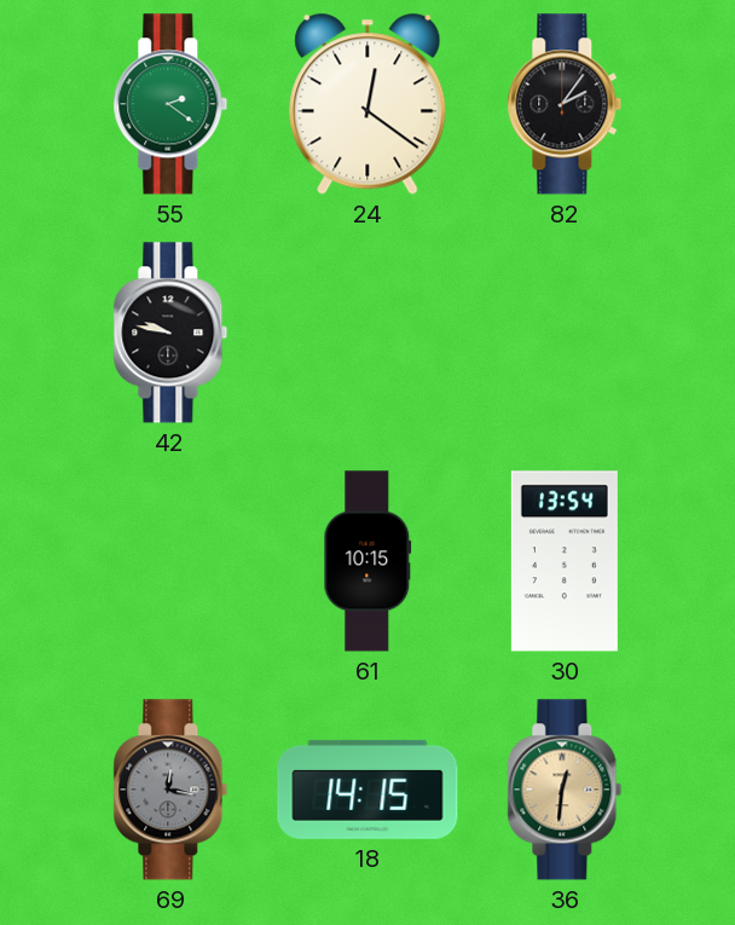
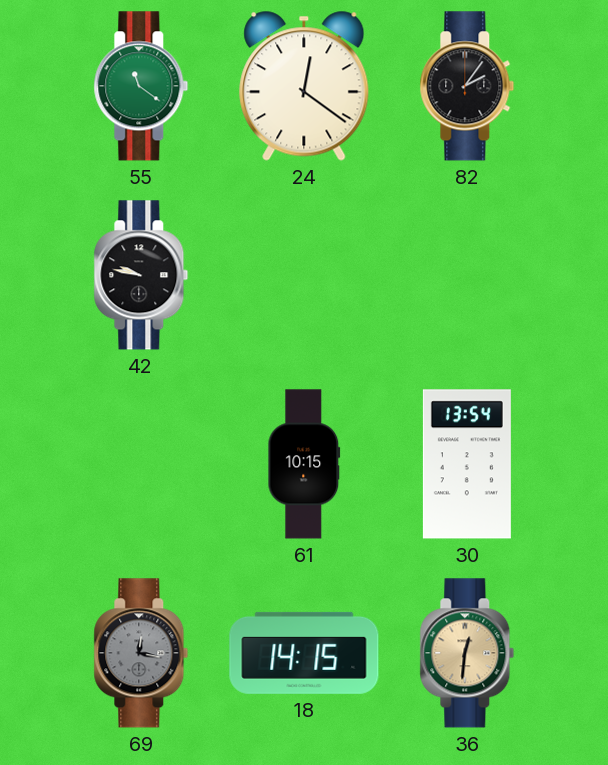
55: 2:21 -> 11:21 (141, 86)
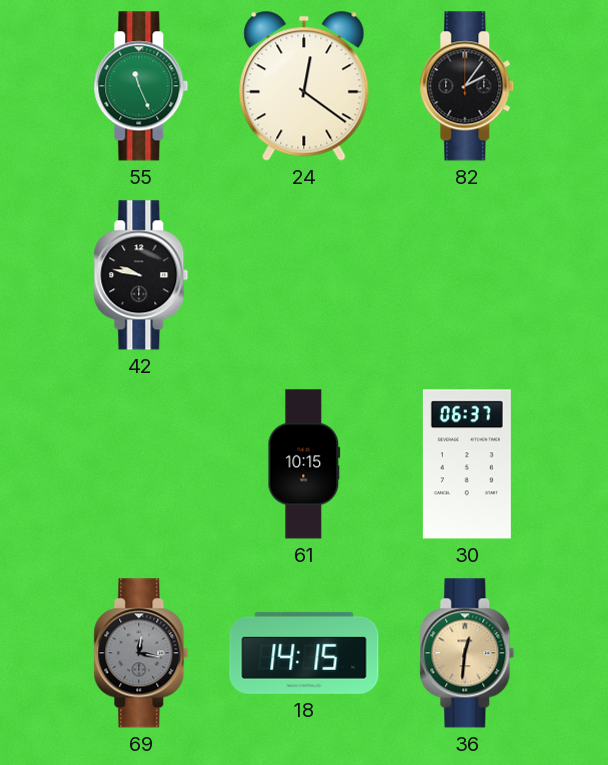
55: 11:21 -> 11:26 (141, 86)
30: 13:54 -> 06:37 (467, 464)
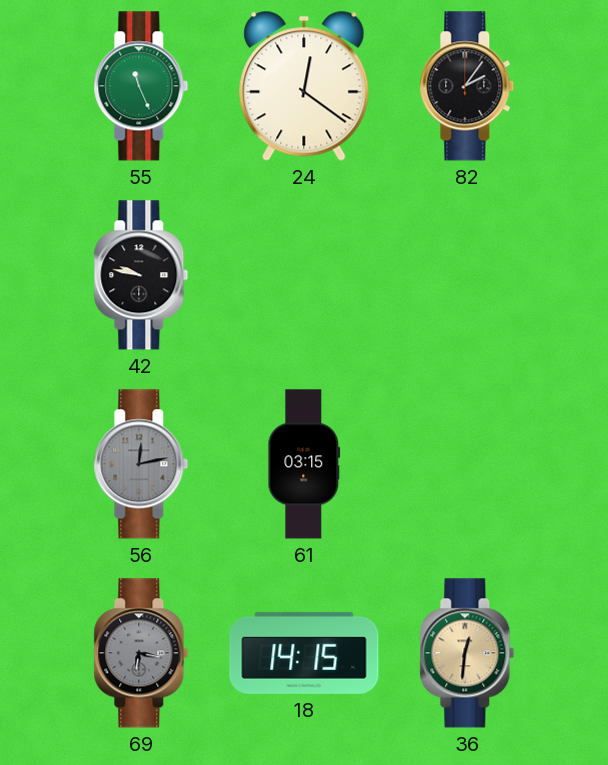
56: none -> 12:13 (141, 464)
61: 10:15 -> 03:15 (304, 464)
30: 06:37 -> none (467, 464)
69: 12:17 -> 6:17 (141, 653)
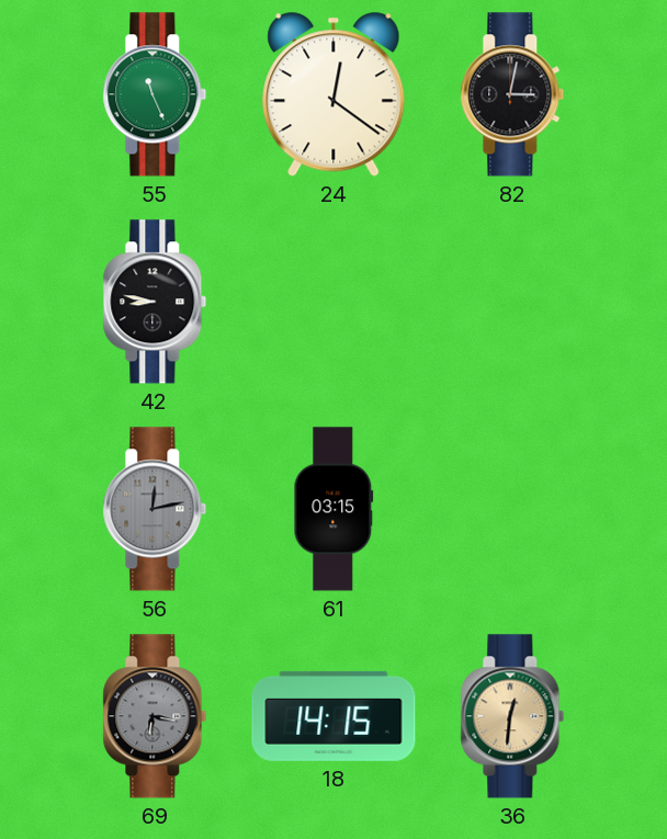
82: 2:06 -> 3:02 (512, 94)
42: 9:47 -> 8:47 (155, 302)
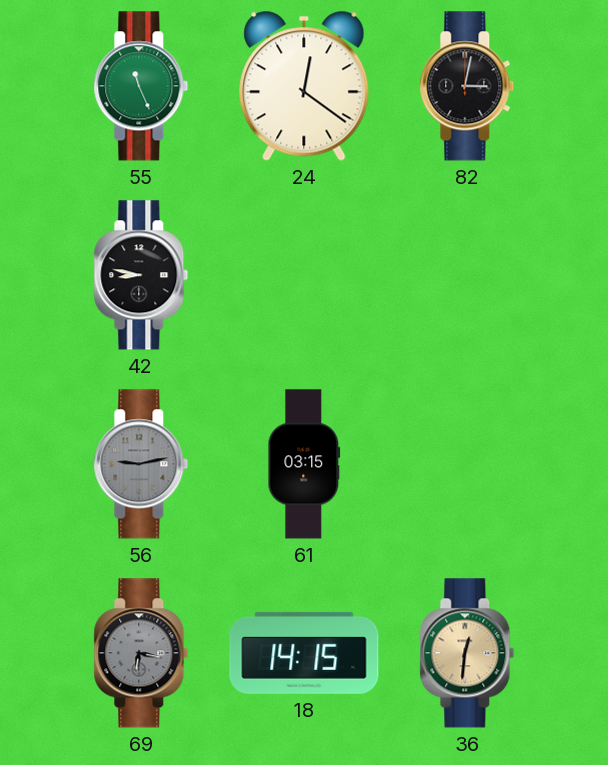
56: 12:13 -> 9:13 (141, 464)
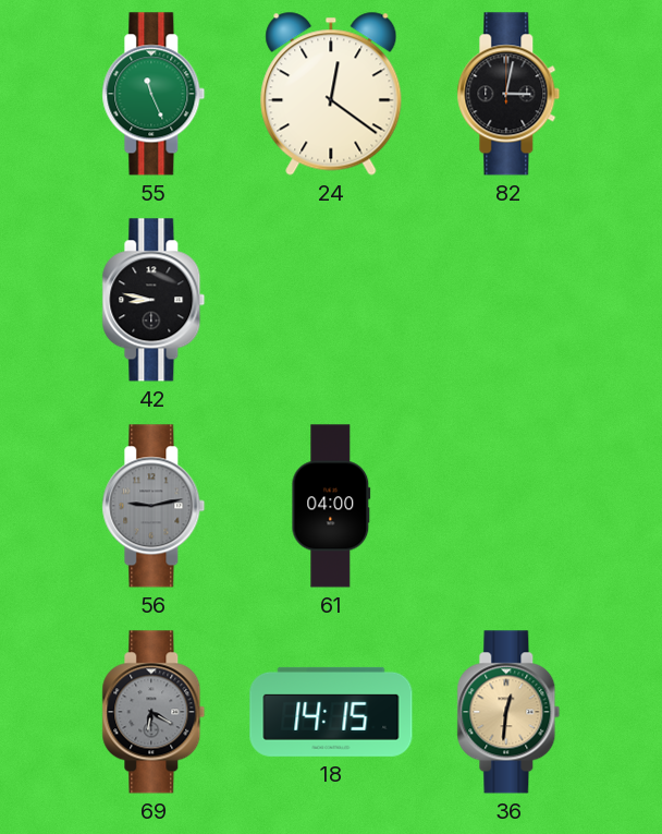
61: 03:15 -> 04:00 (331, 506)
69: 6:17 -> 6:20 (154, 712)
